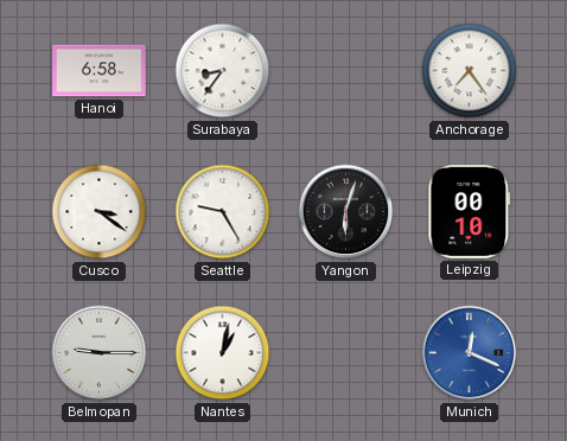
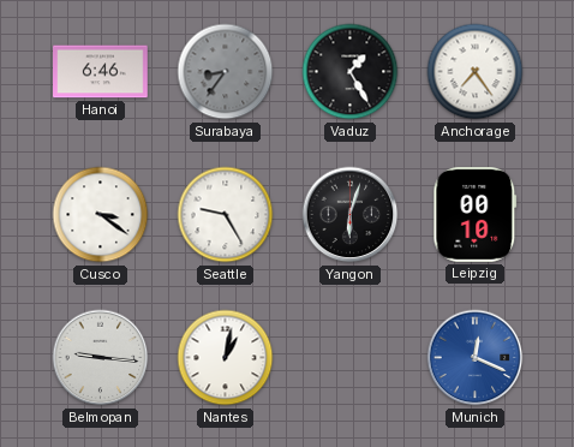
Hanoi: 6:58 -> 6:46 (101, 72)
Surabaya dial: white -> grey (226, 72)
Vaduz: none -> 1:25 (351, 72)
Belmopan: 9:15 -> 9:16 (101, 358)
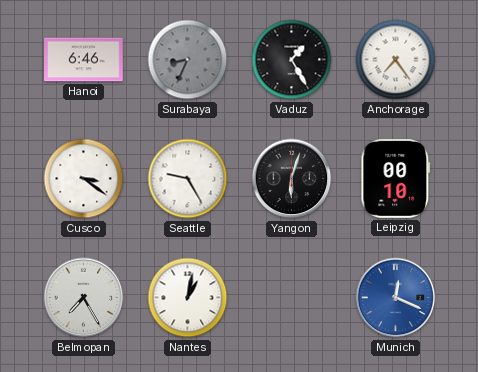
Surabaya: 8:36 -> 8:34 (188, 60)
Belmopan: 9:16 -> 7:25 (84, 298)
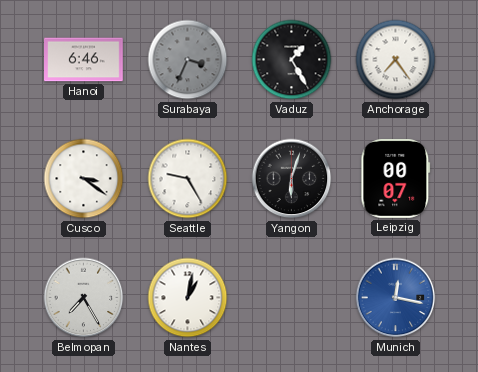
Surabaya: 8:34 -> 3:34 (188, 60)
Leipzig: 00:10 -> 00:07 (396, 179)
Munich: 12:19 -> 12:17 (396, 298)
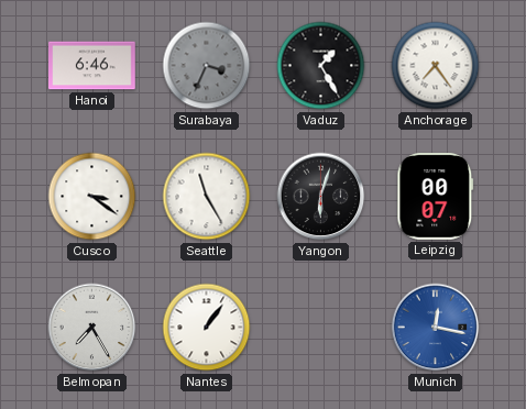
Seattle: 9:25 -> 11:25 (207, 197)
Nantes: 1:02 -> 1:06 (207, 328)
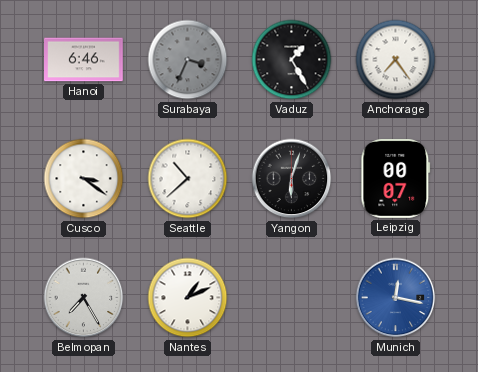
Seattle: 11:25 -> 10:38 (188, 179)
Nantes: 1:06 -> 1:11 (188, 298)
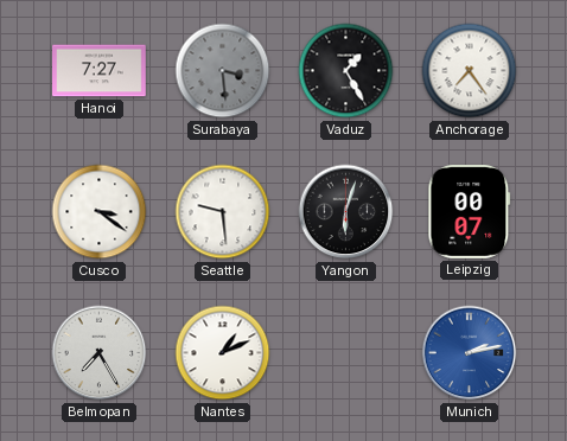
Hanoi: 6:46 -> 7:27 (100, 71)
Surabaya: 3:34 -> 3:29 (223, 71)
Seattle: 10:38 -> 9:29 (223, 212)
Munich: 12:17 -> 2:13 (470, 353)
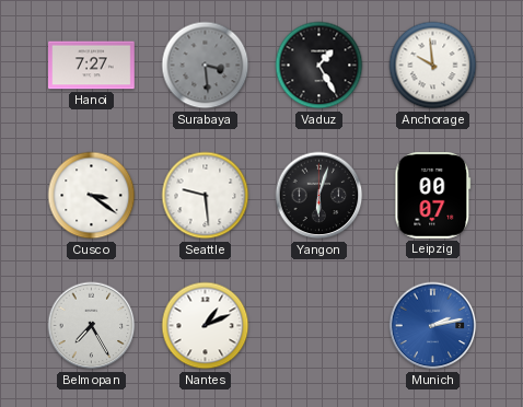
Anchorage: 7:24 -> 9:59 (433, 66)
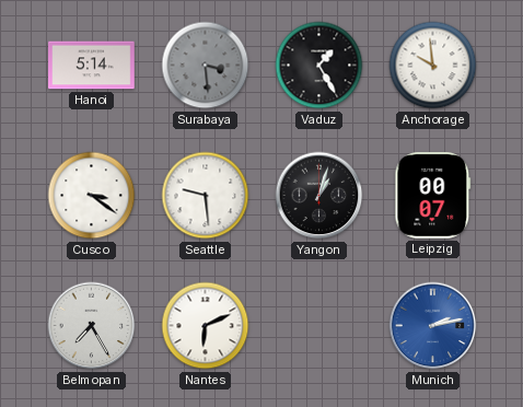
Hanoi: 7:27 -> 5:14 (92, 66)
Yangon: 6:03 -> 1:03 (319, 196)
Nantes: 1:11 -> 6:11 (206, 326)
